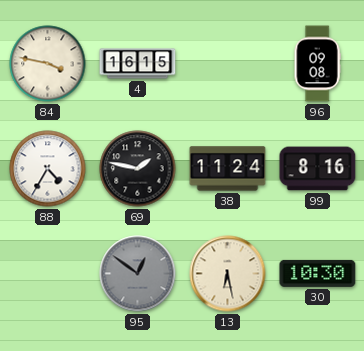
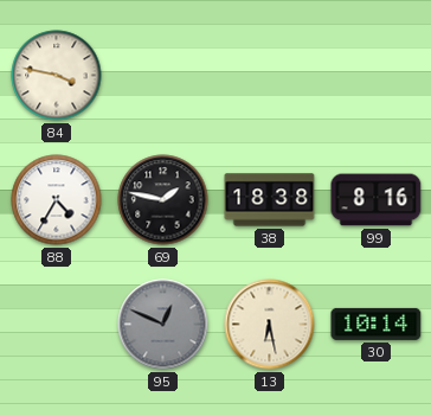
4: 16:15 -> none (138, 64)
96: 09:08 -> none (317, 64)
38: 11:24 -> 18:38 (270, 200)
95: 12:51 -> 12:49 (163, 325)
30: 10:30 -> 10:14 (377, 324)
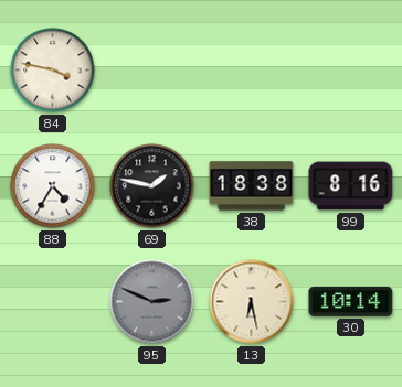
95: 12:49 -> 2:49 (152, 302)
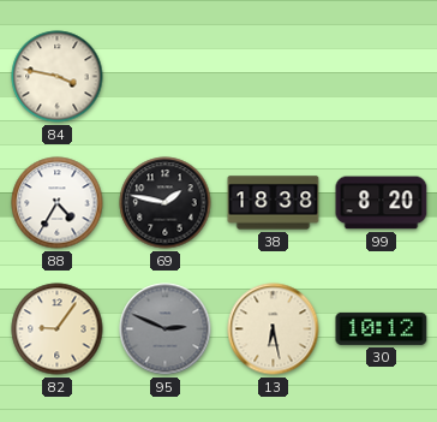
99: 8:16 -> 8:20 (382, 203)
82: none -> 9:06 (58, 329)
30: 10:14 -> 10:12 (382, 328)
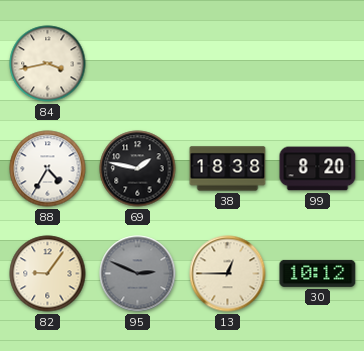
84: 3:47 -> 3:43 (48, 64)
13: 6:28 -> 12:45 (228, 274)
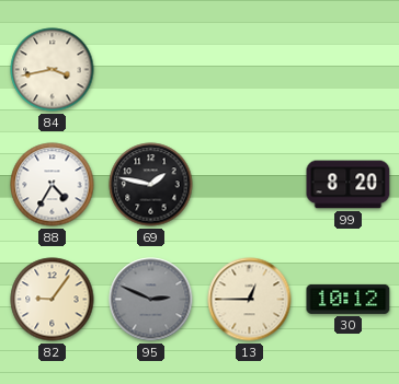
38: 18:38 -> none (228, 169)
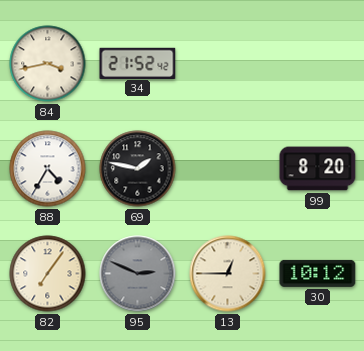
34: none -> 21:52 (138, 63)
82: 9:06 -> 7:06 (48, 274)
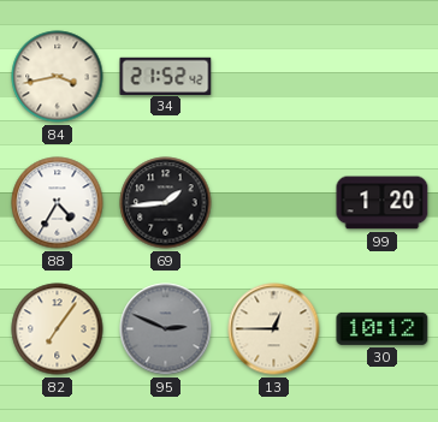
69: 1:47 -> 1:44 (166, 203)
99: 8:20 -> 1:20 (383, 203)
